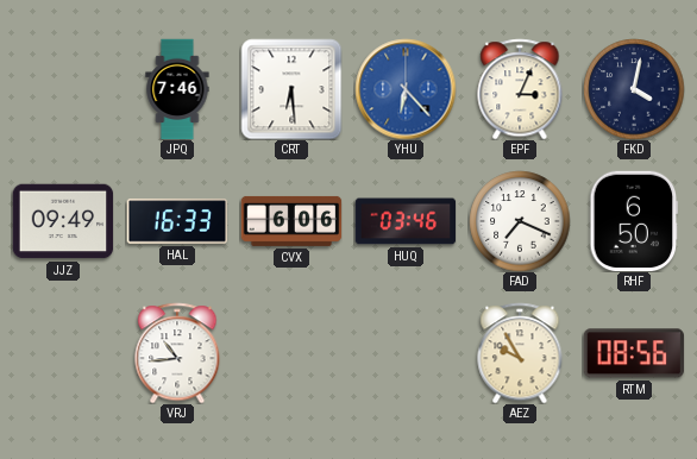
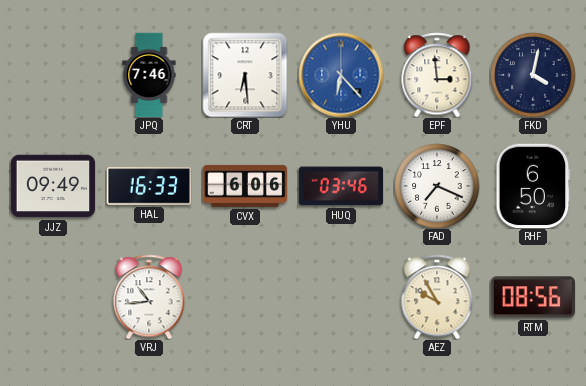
EPF: 3:04 -> 2:59 (437, 75)
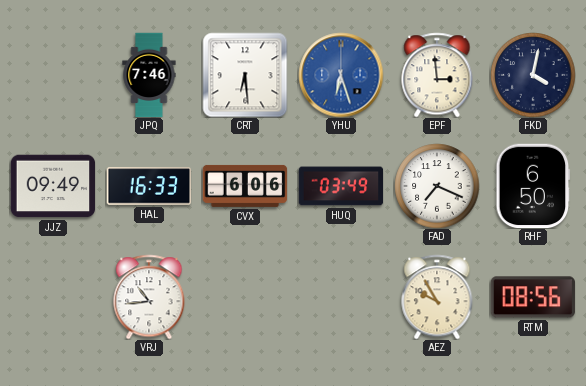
YHU: 6:23 -> 6:27 (341, 75)
HUQ: 03:46 -> 03:49 (341, 186)
